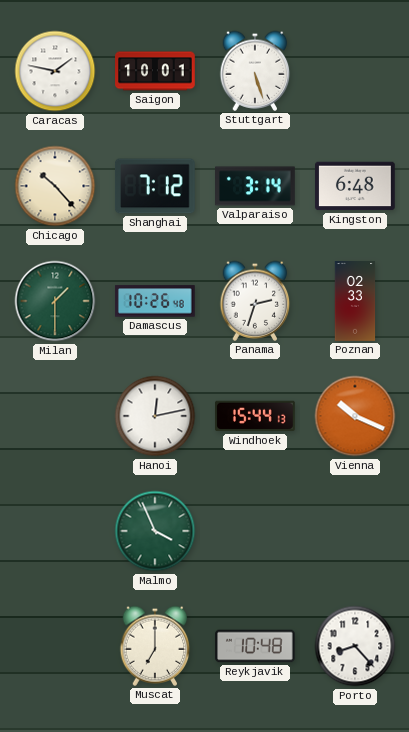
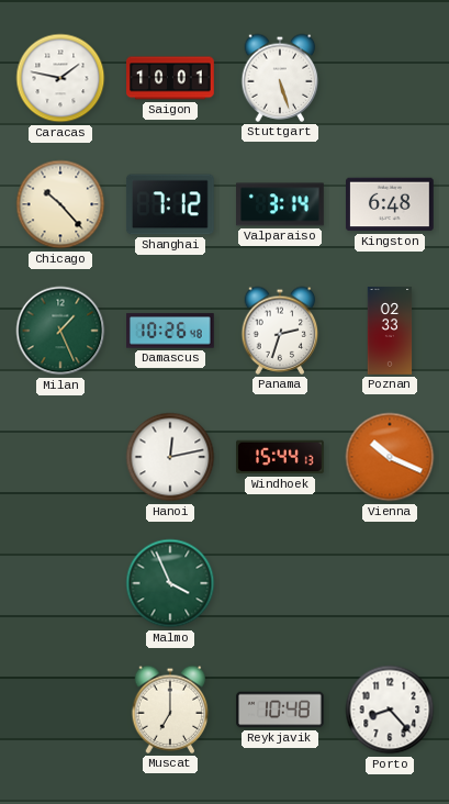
Milan: 1:30 -> 1:26 (60, 331)
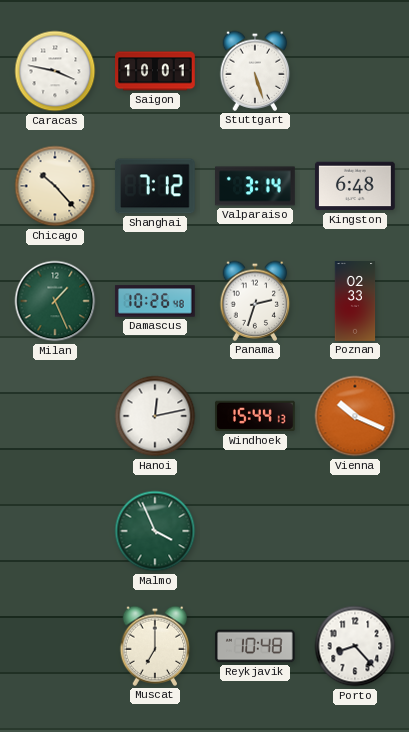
Caracas: 1:47 -> 3:47 (55, 71)
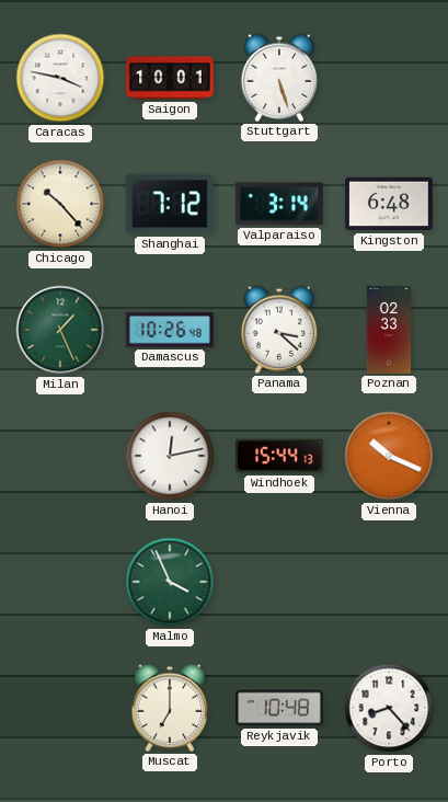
Panama: 2:33 -> 3:22 (279, 330)
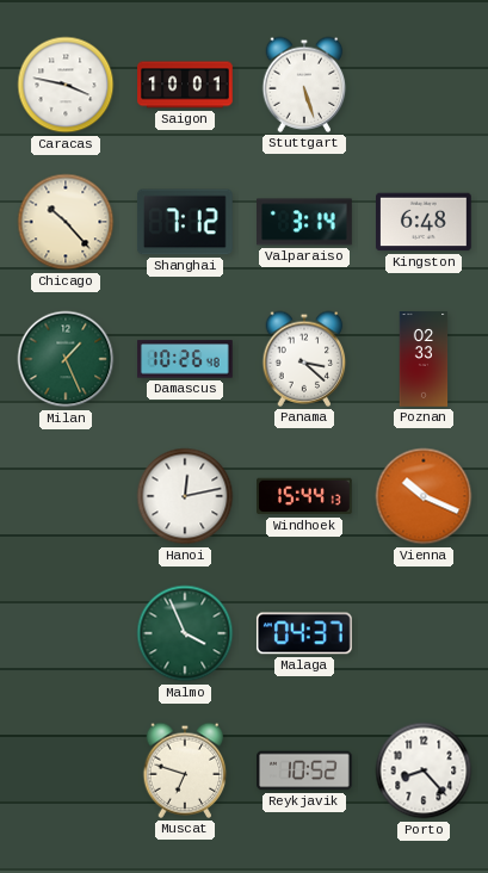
Malaga: none -> 04:37 (304, 633)
Muscat: 7:00 -> 6:48 (185, 770)
Reykjavik: 10:48 -> 10:52 (304, 770)
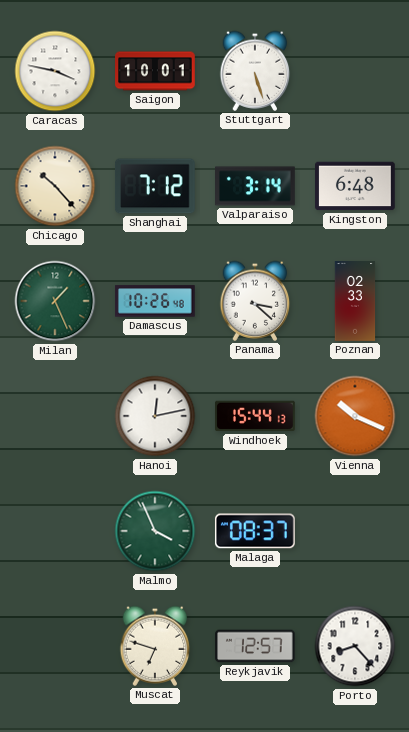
Malaga: 04:37 -> 08:37 (255, 531)
Reykjavik: 10:52 -> 12:57 (255, 646)
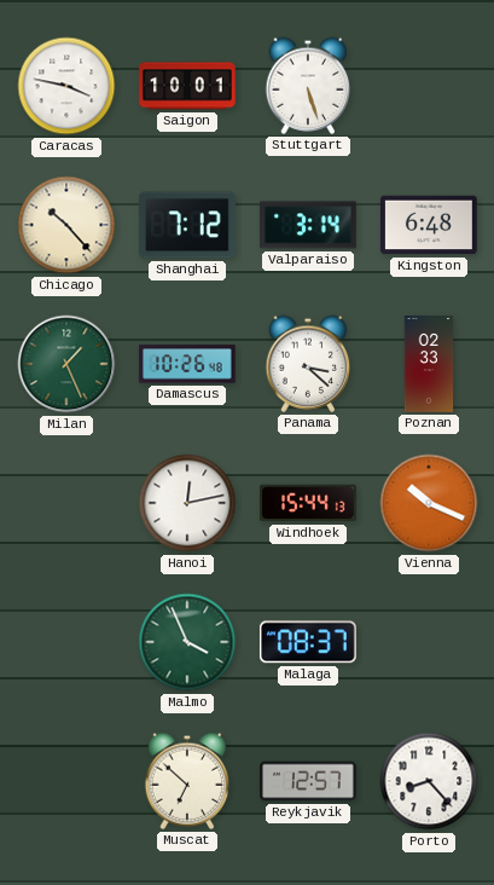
Muscat: 6:48 -> 6:52 (187, 781)
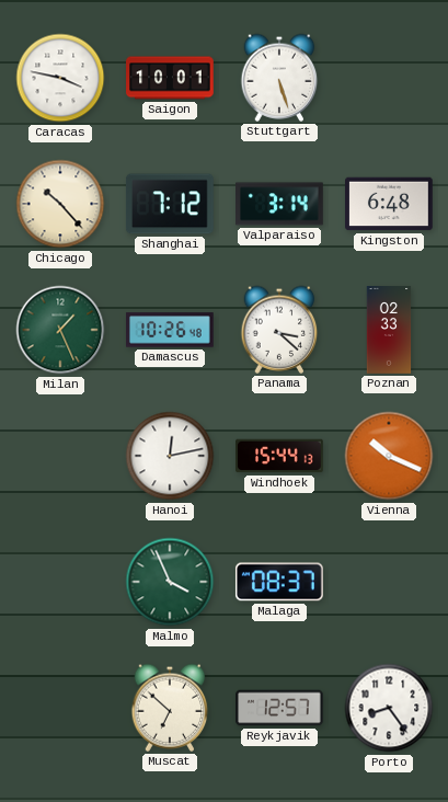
Porto: 8:23 -> 8:24 (389, 708)
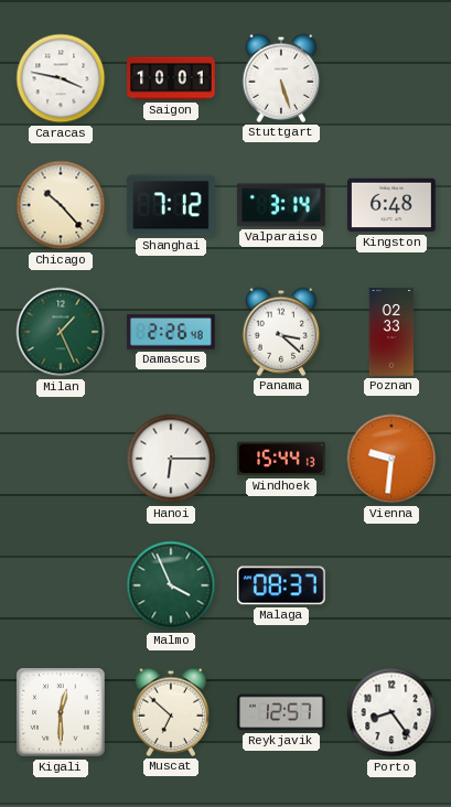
Damascus: 10:26 -> 2:26 (172, 332)
Hanoi: 12:13 -> 6:15 (171, 459)
Vienna: 10:19 -> 9:31 (391, 459)
Kigali: none -> 12:30 (61, 712)
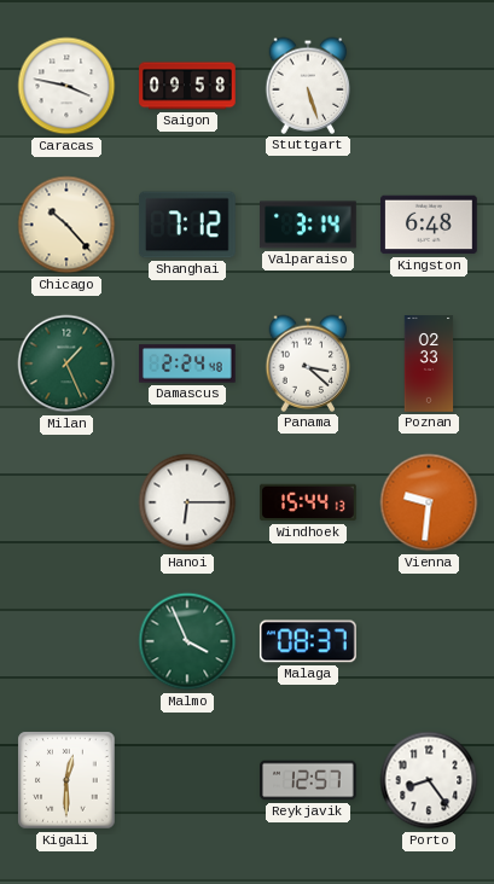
Saigon: 10:01 -> 09:58 (187, 86)
Damascus: 2:26 -> 2:24 (188, 364)
Muscat: 6:52 -> none (171, 712)
